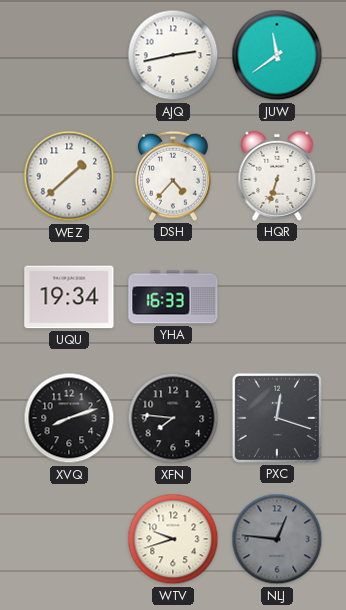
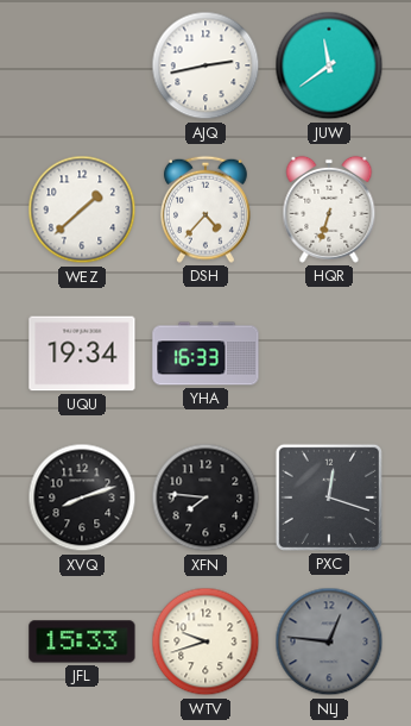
JFL: none -> 15:33 (82, 641)
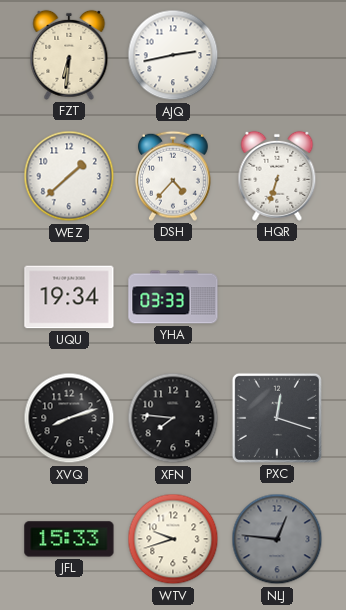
FZT: none -> 6:31 (69, 55)
JUW: 11:39 -> none (329, 65)
YHA: 16:33 -> 03:33 (173, 297)
